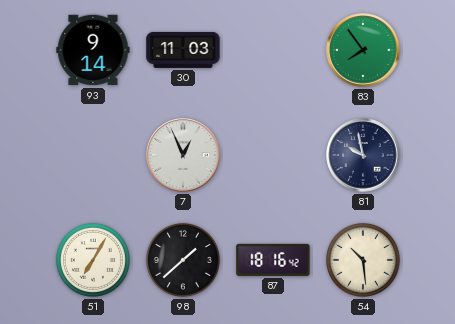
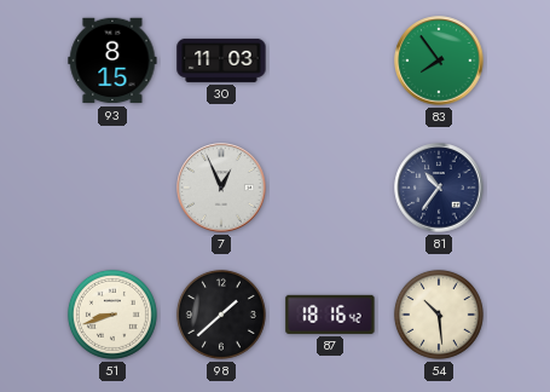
93: 9:14 -> 8:15 (112, 60)
81: 9:58 -> 10:36 (439, 188)
51: 7:05 -> 8:42 (112, 315)
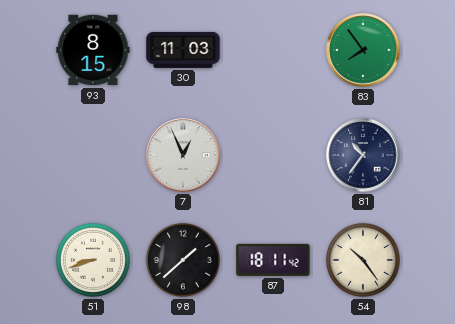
87: 18:16 -> 18:11 (273, 260)
54: 10:29 -> 10:24 (363, 260)
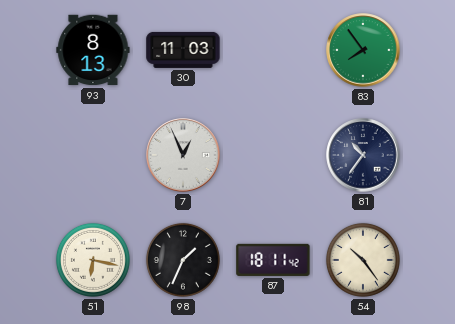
93: 8:15 -> 8:13 (93, 50)
51: 8:42 -> 6:17 (93, 260)
98: 1:38 -> 1:34 (183, 260)
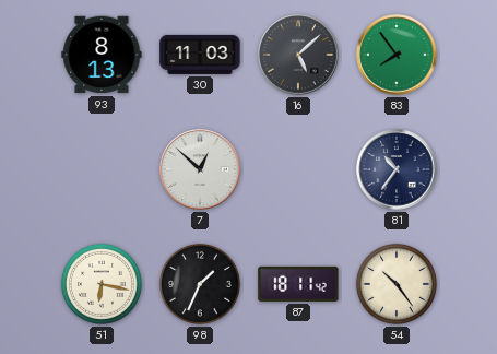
16: none -> 5:08 (298, 55)
7: 12:56 -> 12:52 (200, 169)
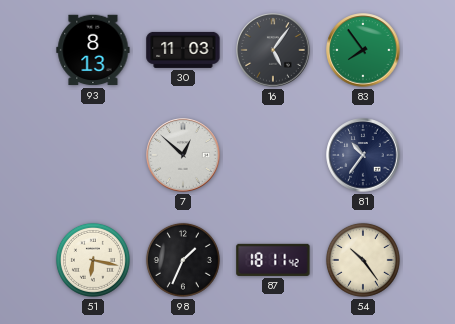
16: 5:08 -> 5:06 (273, 50)
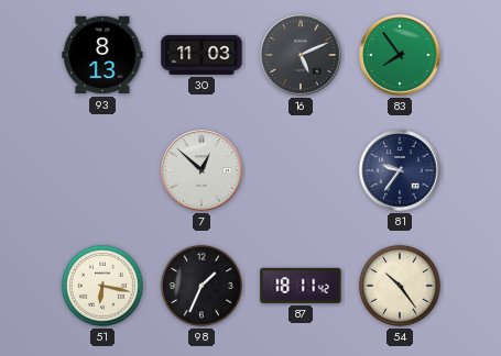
16: 5:06 -> 5:11 (301, 55)
81: 10:36 -> 9:36 (400, 170)
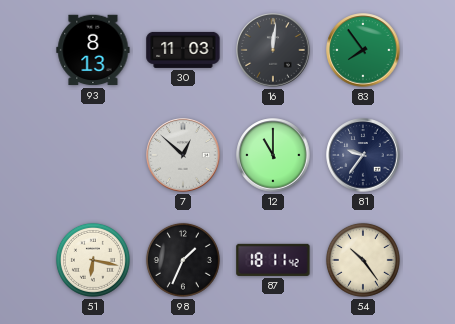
16: 5:11 -> 12:01 (273, 50)
12: none -> 11:00 (273, 155)
